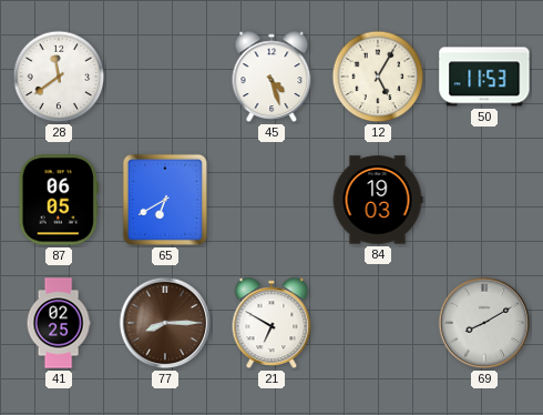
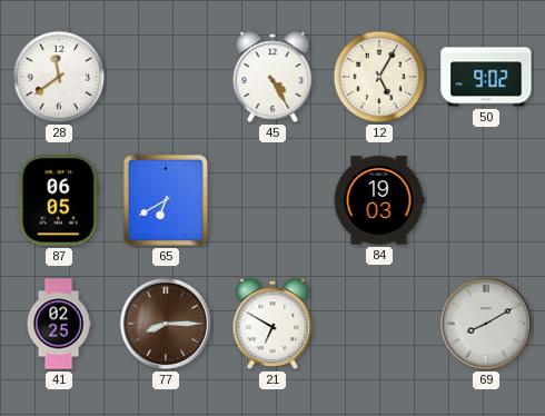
45: 4:27 -> 4:25 (272, 77)
50: 11:53 -> 9:02 (486, 77)
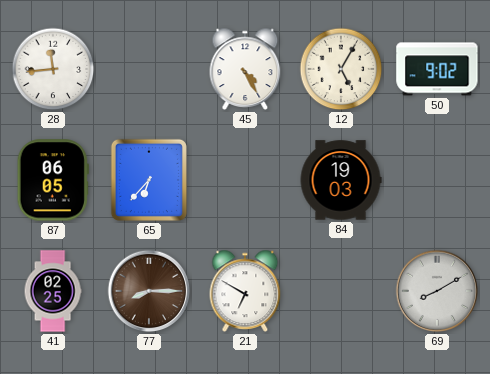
28: 11:39 -> 11:44 (53, 69)
65: 6:40 -> 6:37 (149, 180)
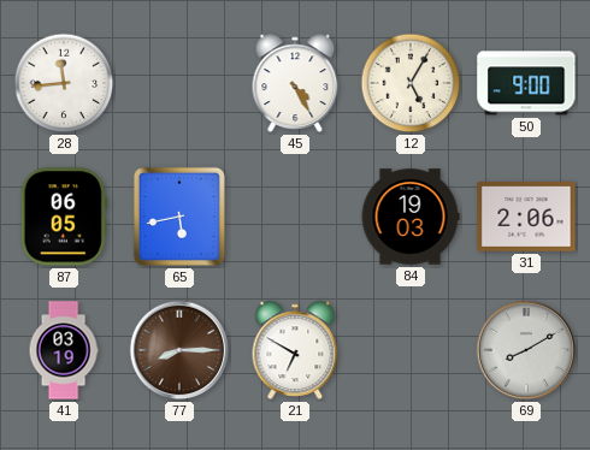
50: 9:02 -> 9:00 (526, 83)
65: 6:37 -> 5:43 (179, 217)
31: none -> 2:06 (526, 217)
41: 02:25 -> 03:19 (64, 350)
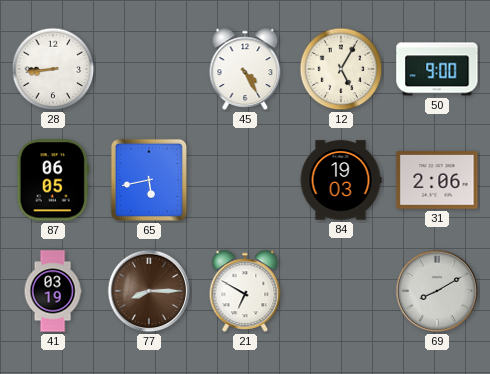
28: 11:44 -> 8:44 (53, 69)
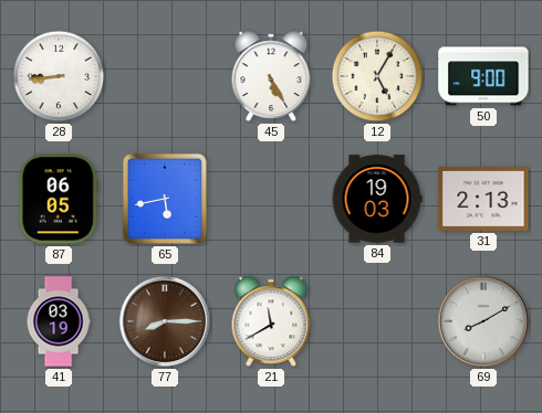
45: 4:25 -> 5:25 (271, 76)
31: 2:06 -> 2:13 (483, 199)
21: 6:50 -> 11:40 (271, 321)
